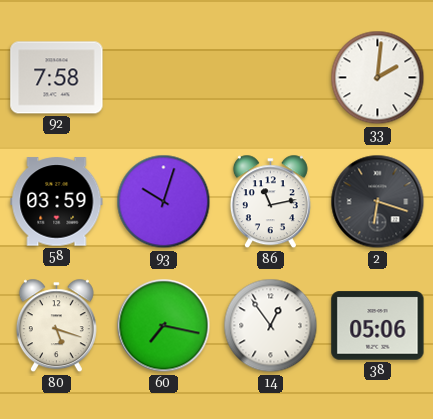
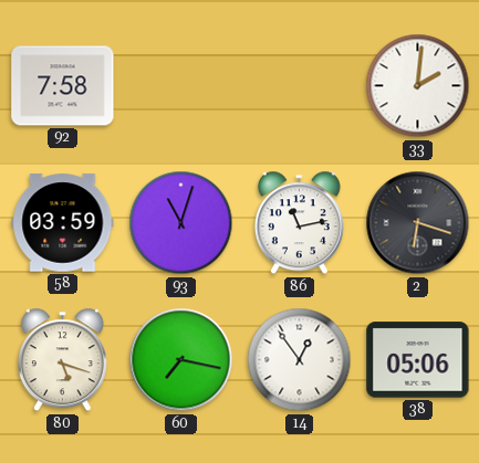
93: 10:03 -> 11:03 (181, 223)
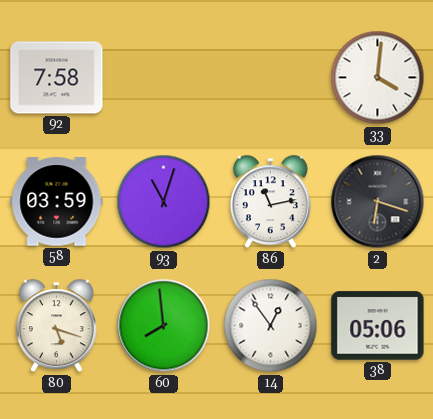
33: 2:01 -> 4:01 (378, 78)
60: 7:17 -> 7:59 (164, 326)
